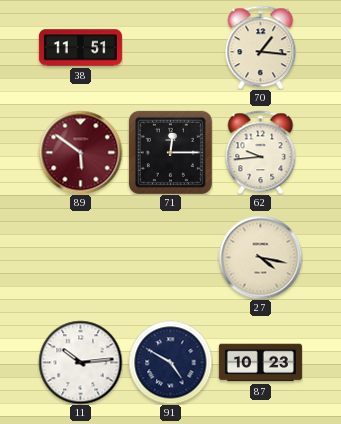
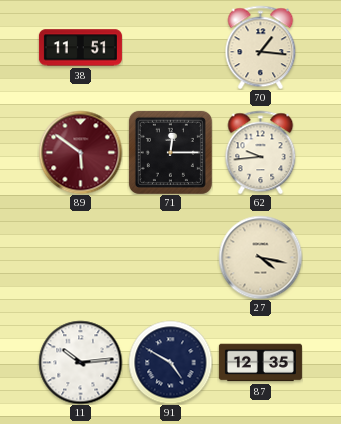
87: 10:23 -> 12:35 (260, 363)
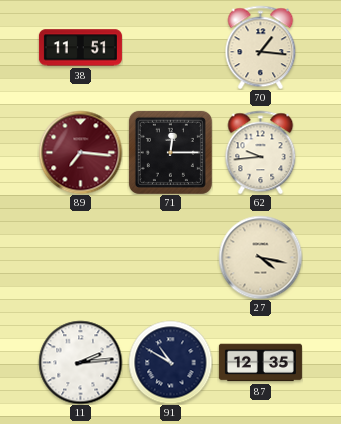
89: 5:51 -> 7:16 (80, 152)
11: 10:14 -> 2:14 (80, 362)
91: 4:50 -> 10:50 (170, 362)
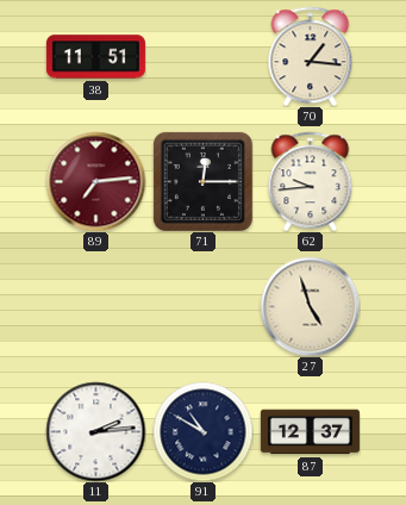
89: 7:16 -> 7:14 (95, 181)
27: 4:17 -> 4:57 (310, 306)
87: 12:35 -> 12:37 (310, 432)
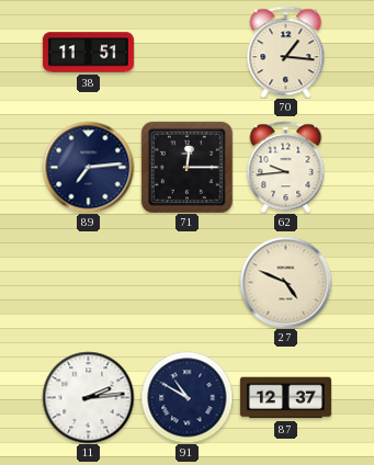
89 dial: burgundy -> navy (88, 167)
27: 4:57 -> 4:49 (285, 282)
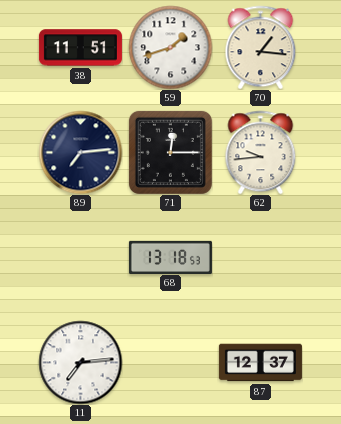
59: none -> 1:42 (170, 47)
68: none -> 13:18 (170, 257)
27: 4:49 -> none (285, 282)
11: 2:14 -> 7:14 (80, 362)
91: 10:50 -> none (186, 397)
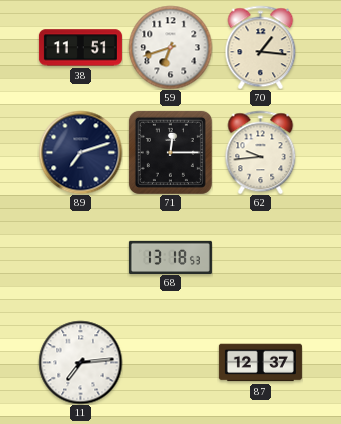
59: 1:42 -> 6:42 (170, 47)
89: 7:14 -> 7:12 (80, 152)
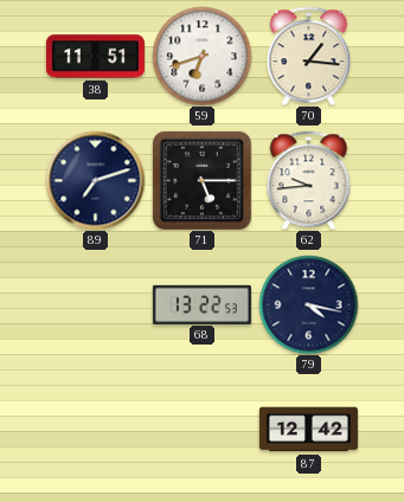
71: 12:15 -> 5:15 (201, 180)
68: 13:18 -> 13:22 (201, 304)
79: none -> 4:17 (308, 304)
11: 7:14 -> none (80, 362)
87: 12:37 -> 12:42 (308, 430)
